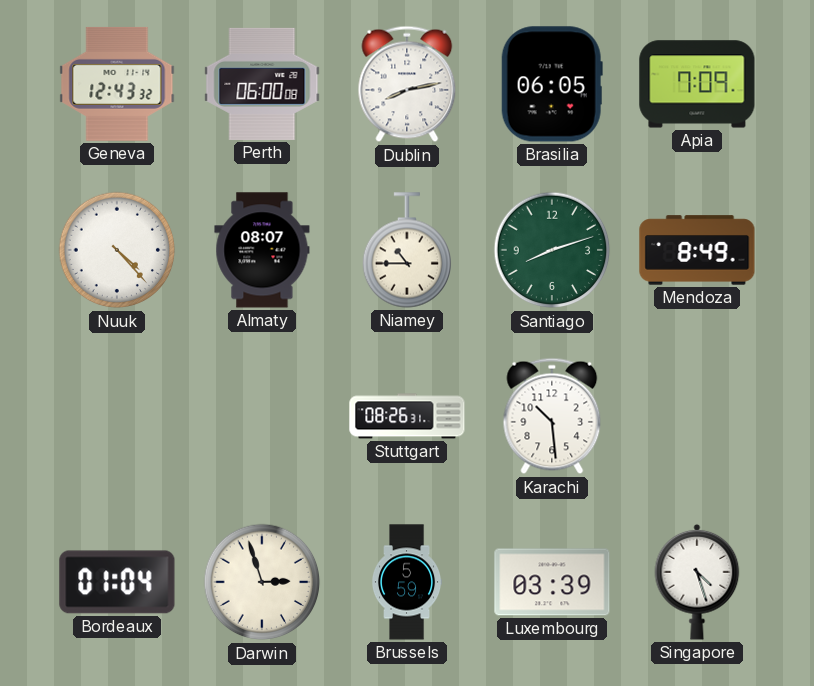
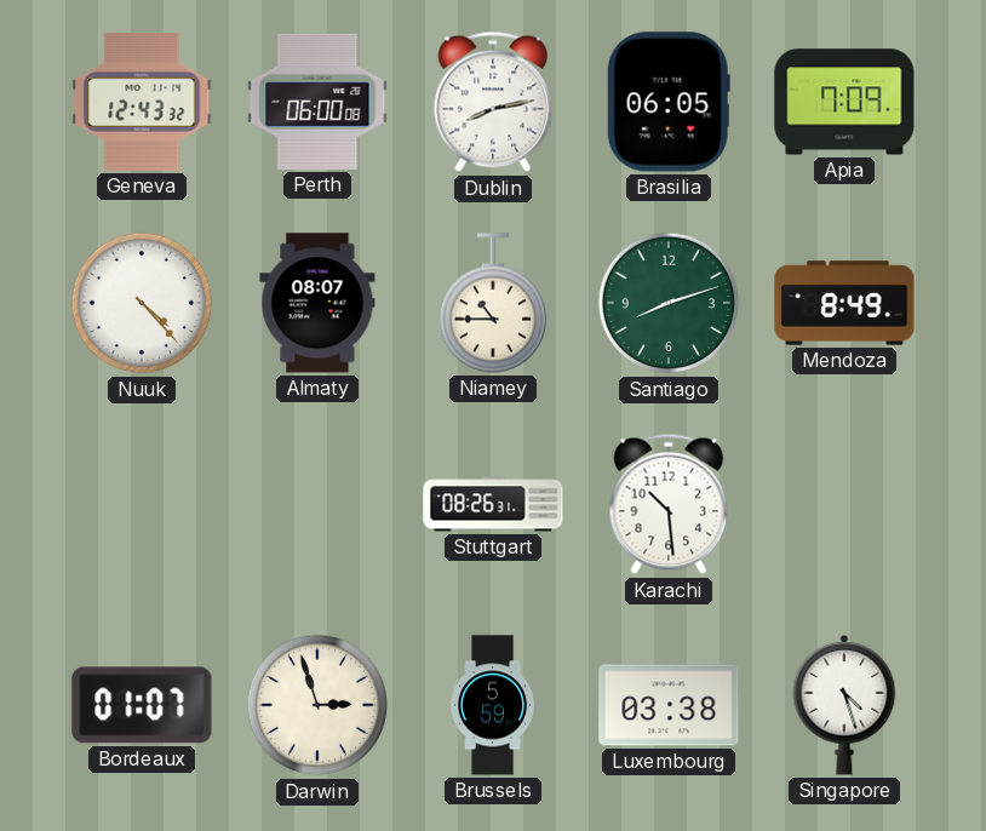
Bordeaux: 01:04 -> 01:07 (142, 705)
Luxembourg: 03:39 -> 03:38 (669, 705)
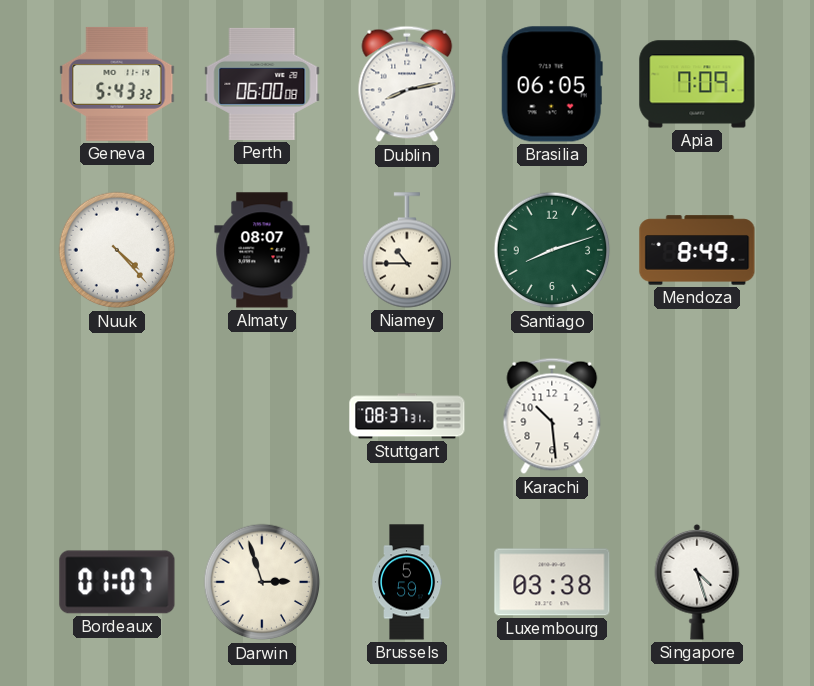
Geneva: 12:43 -> 5:43 (117, 84)
Stuttgart: 08:26 -> 08:37 (407, 416)
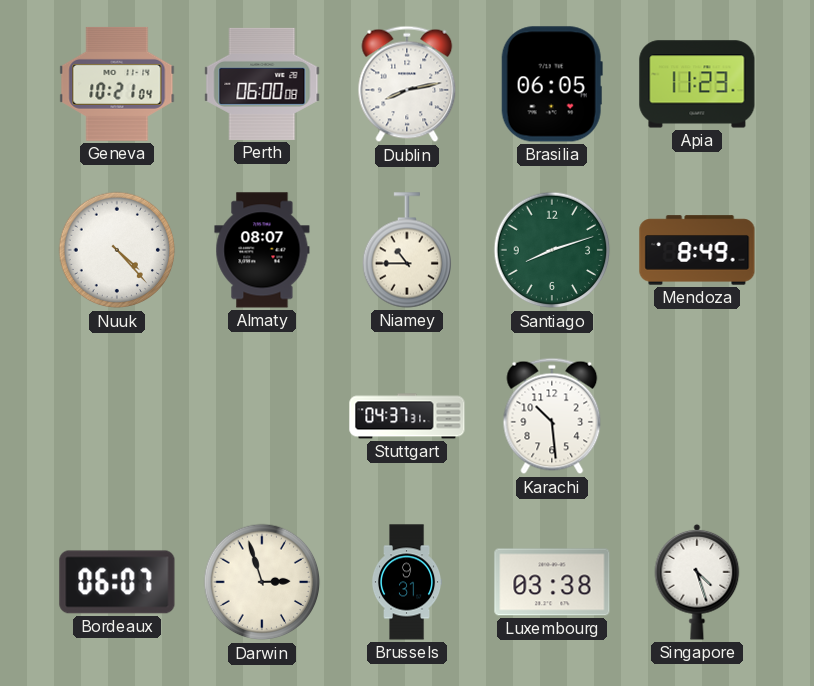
Geneva: 5:43 -> 10:21 (117, 84)
Apia: 7:09 -> 11:23 (697, 84)
Stuttgart: 08:37 -> 04:37 (407, 416)
Bordeaux: 01:07 -> 06:07 (117, 582)
Brussels: 5:59 -> 9:31 (407, 582)
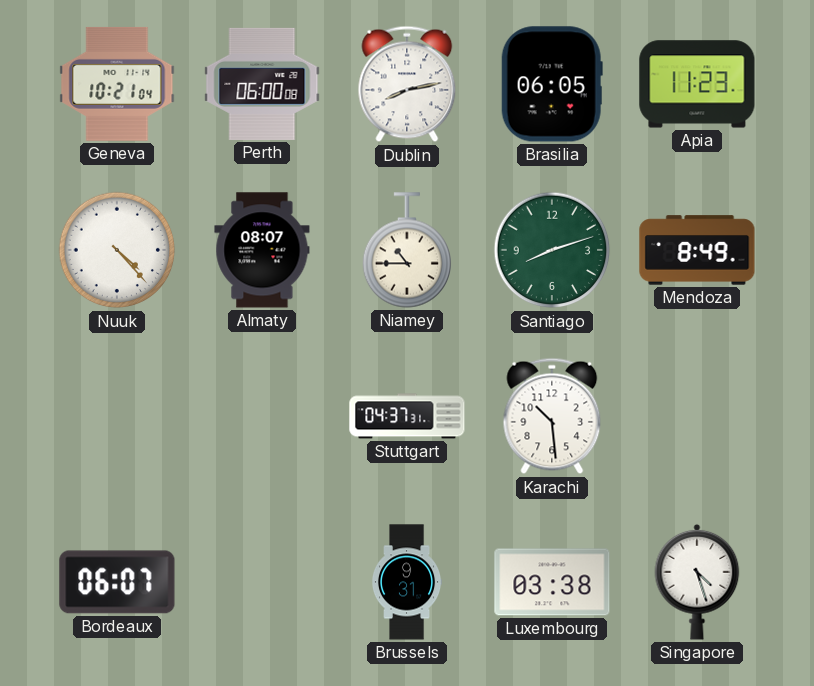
Darwin: 2:57 -> none (262, 582)
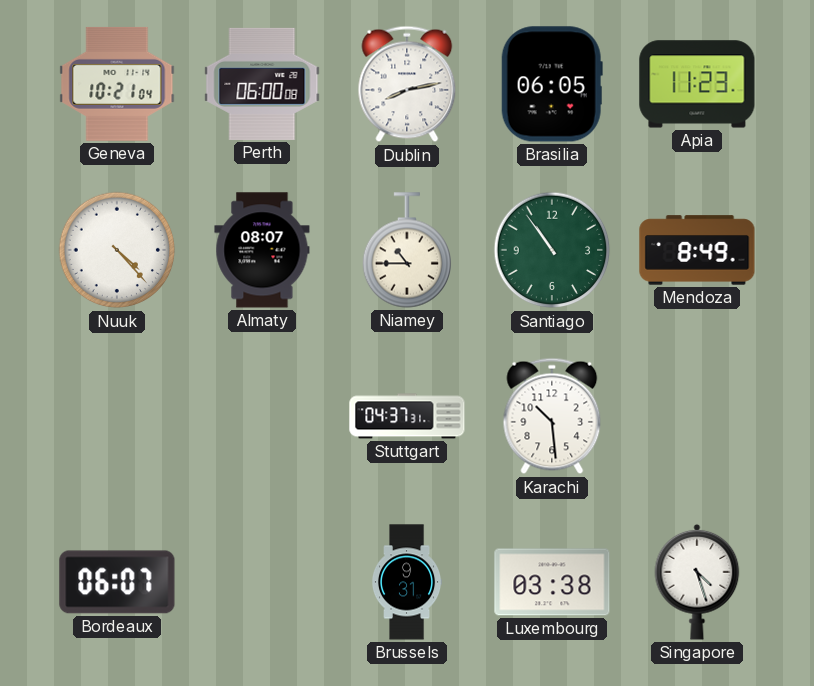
Santiago: 8:12 -> 10:54 (552, 250)
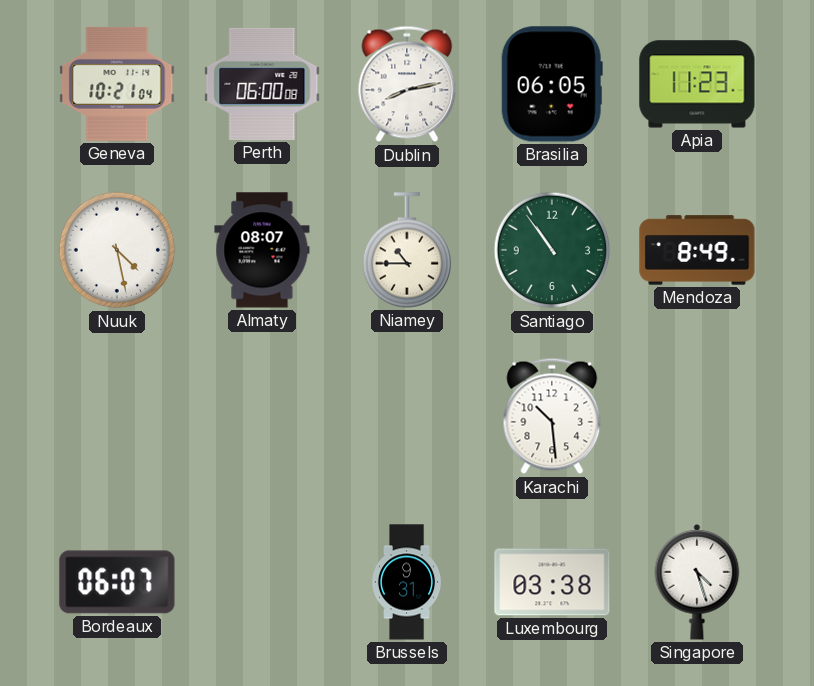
Nuuk: 4:23 -> 4:28 (117, 250)
Stuttgart: 04:37 -> none (407, 416)
